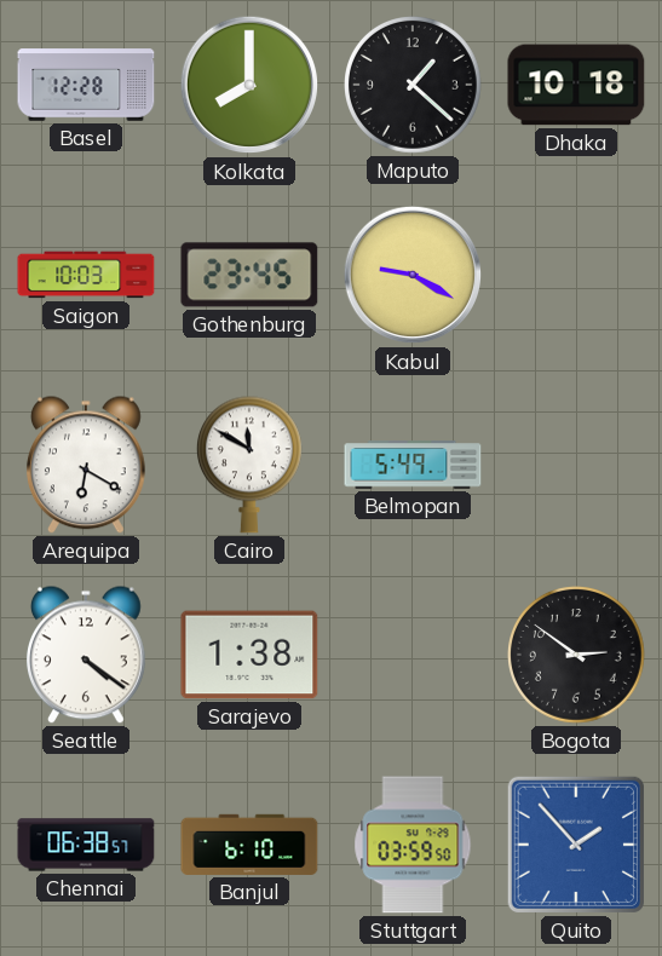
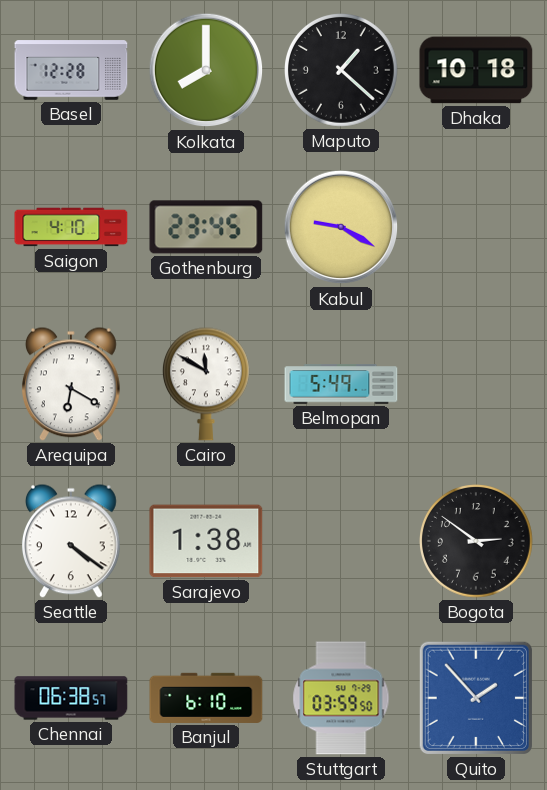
Saigon: 10:03 -> 4:10 (71, 227)
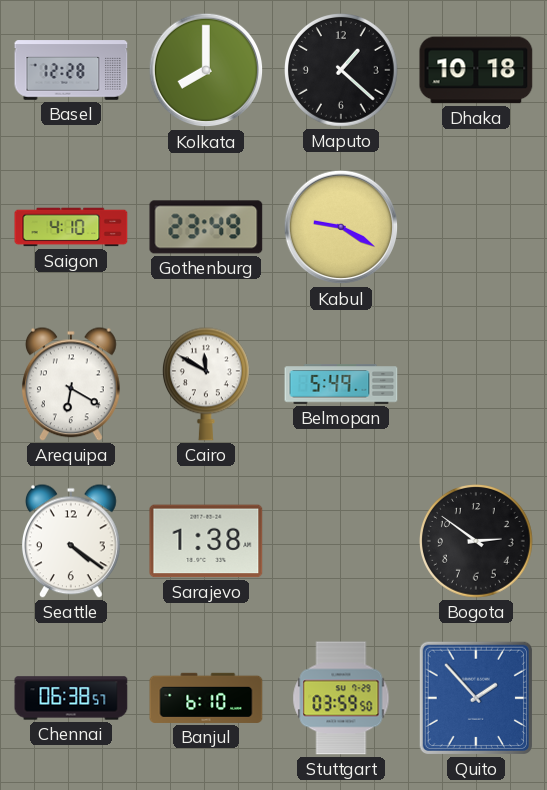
Gothenburg: 23:45 -> 23:49 (206, 227)
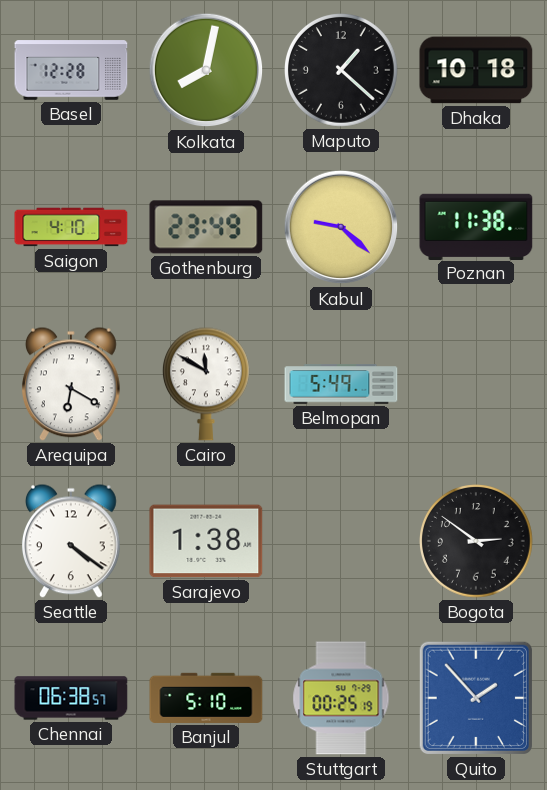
Kolkata: 8:00 -> 8:02 (206, 70)
Kabul: 9:20 -> 9:22 (341, 227)
Poznan: none -> 11:38 (476, 226)
Banjul: 6:10 -> 5:10 (206, 698)
Stuttgart: 03:59 -> 00:25 (341, 698)
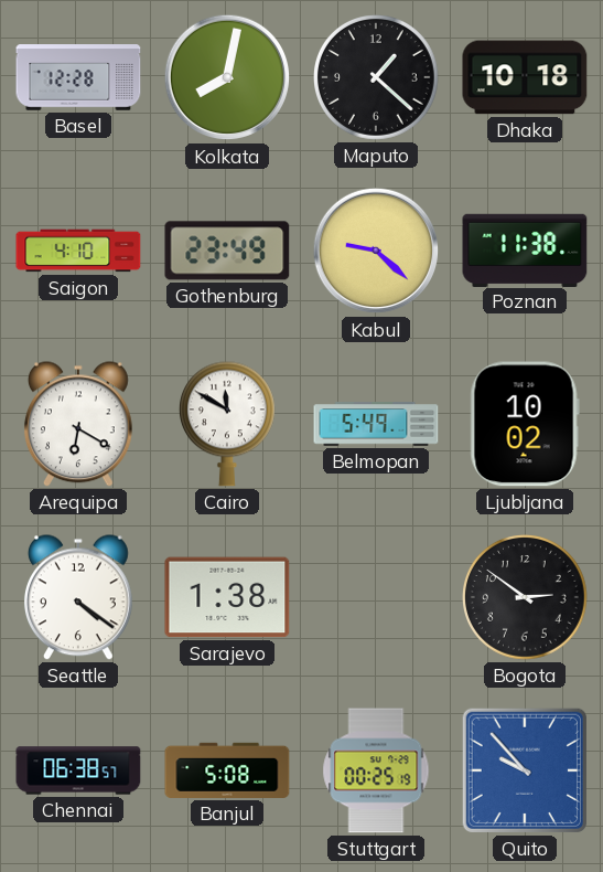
Ljubljana: none -> 10:02 (525, 424)
Banjul: 5:10 -> 5:08 (227, 770)
Quito: 1:53 -> 9:53 (525, 770)
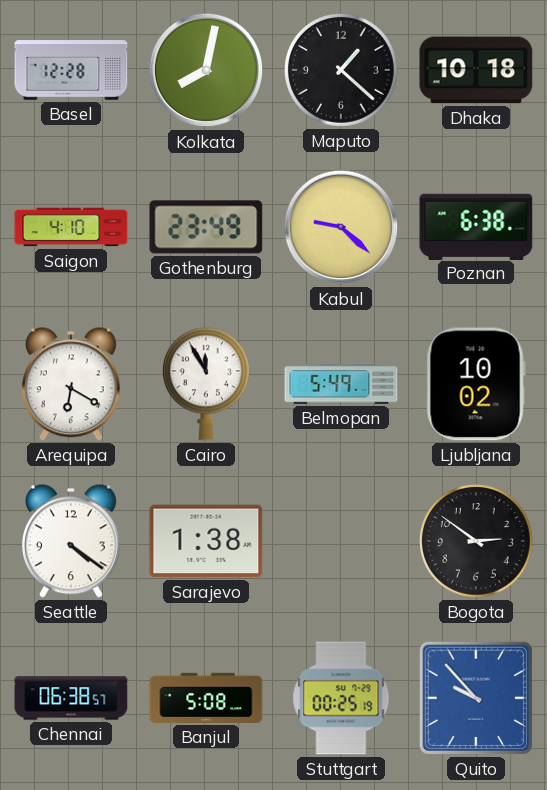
Poznan: 11:38 -> 6:38 (476, 226)
Cairo: 11:50 -> 11:55 (206, 384)
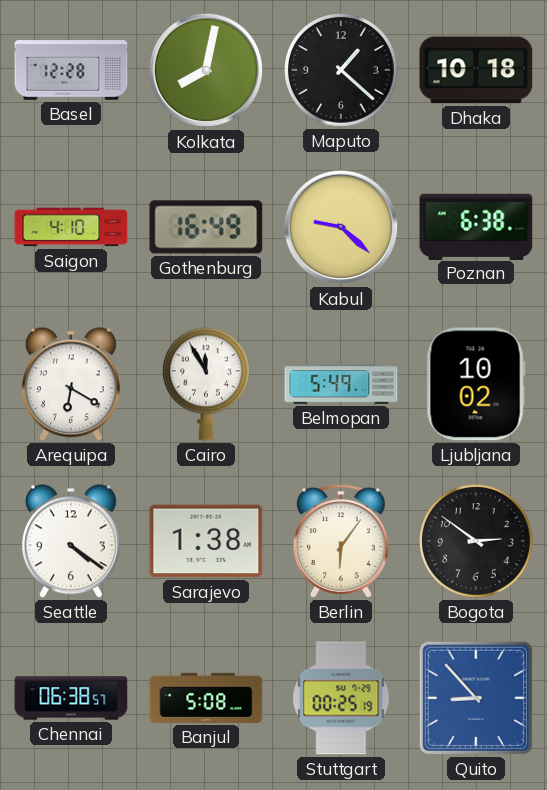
Gothenburg: 23:49 -> 16:49 (206, 227)
Berlin: none -> 6:06 (342, 541)
Quito: 9:53 -> 8:53 (476, 698)
